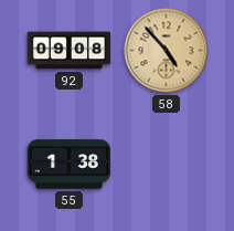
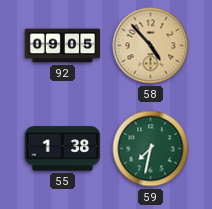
92: 09:08 -> 09:05 (63, 46)
59: none -> 7:32 (151, 149)
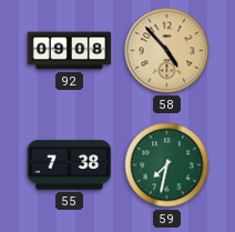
92: 09:05 -> 09:08 (70, 51)
55: 1:38 -> 7:38 (70, 165)
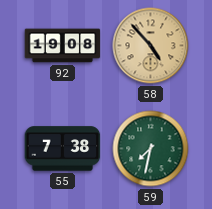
92: 09:08 -> 19:08 (63, 46)
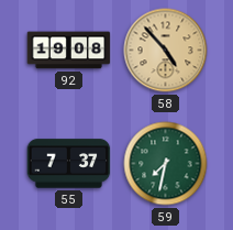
55: 7:38 -> 7:37 (69, 164)
